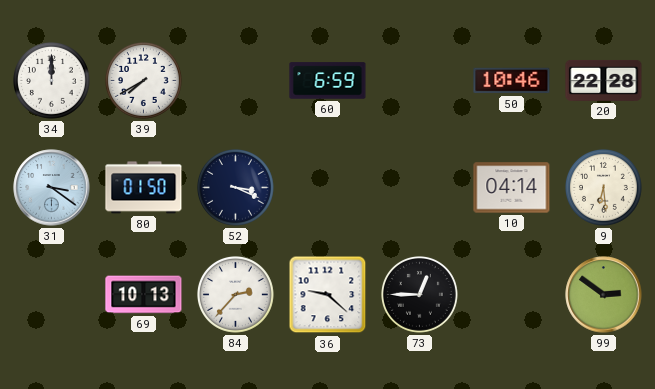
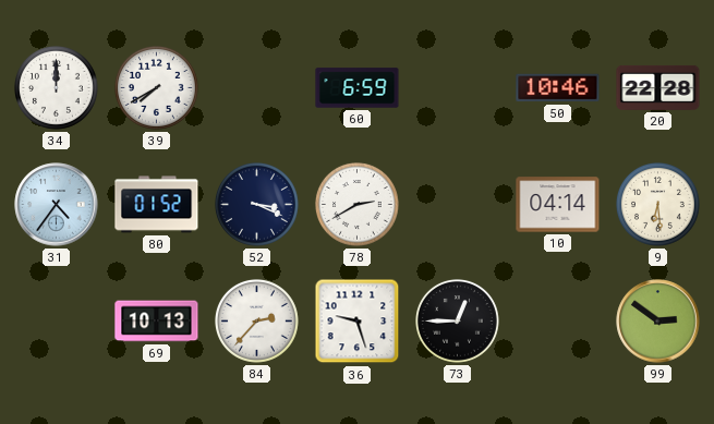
31: 3:21 -> 4:36 (57, 205)
80: 01:50 -> 01:52 (157, 205)
78: none -> 2:40 (358, 205)
36: 9:22 -> 9:27 (358, 322)
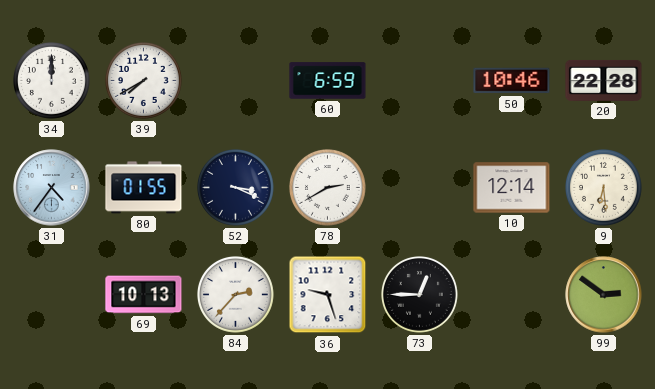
80: 01:52 -> 01:55 (144, 188)
10: 04:14 -> 12:14 (512, 188)
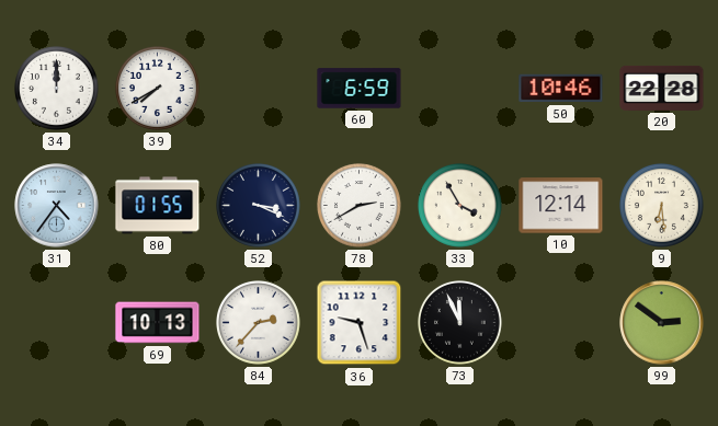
33: none -> 3:55 (460, 206)
73: 12:45 -> 11:56 (460, 323)
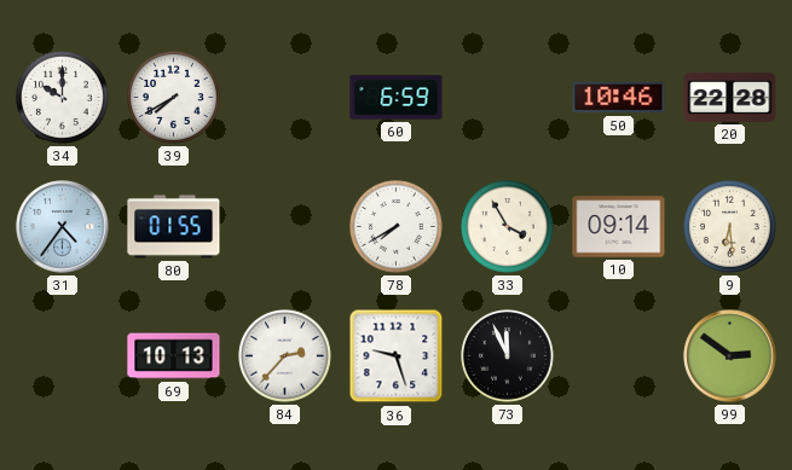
34: 12:00 -> 10:00 (63, 98)
52: 3:19 -> none (259, 206)
78: 2:40 -> 7:40 (397, 227)
10: 12:14 -> 09:14 (619, 227)
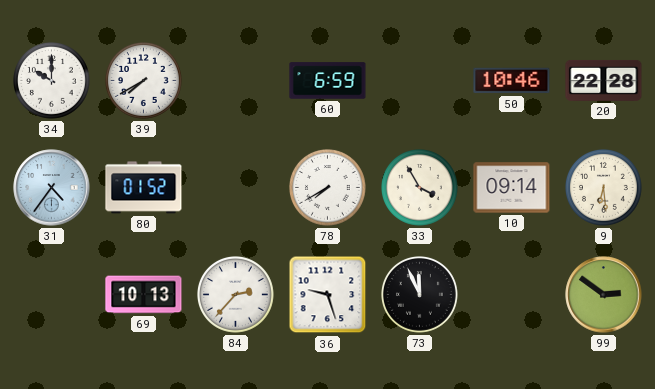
80: 01:55 -> 01:52 (144, 188)
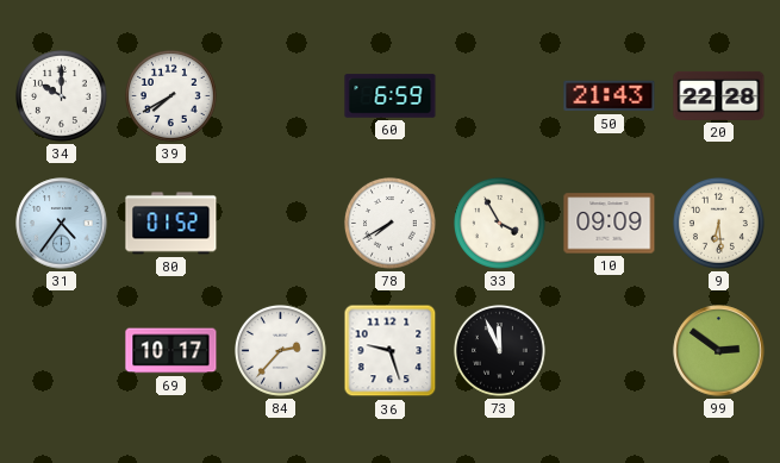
50: 10:46 -> 21:43 (610, 96)
10: 09:14 -> 09:09 (610, 224)
69: 10:13 -> 10:17 (171, 351)
